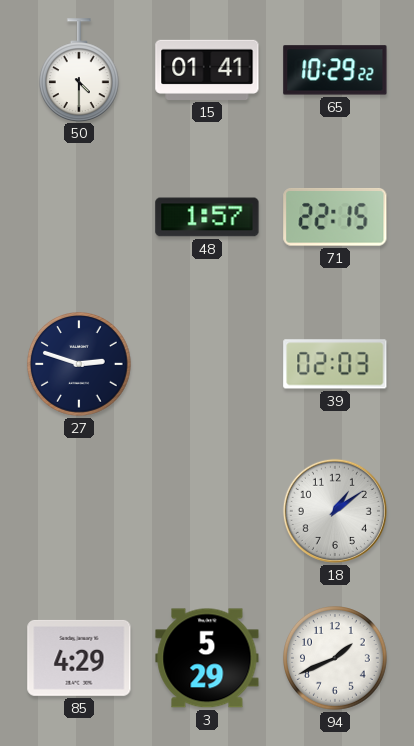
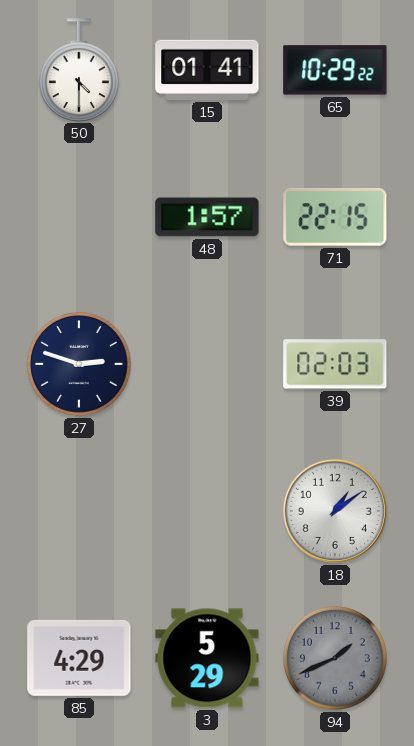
94 dial: white -> grey (336, 659)
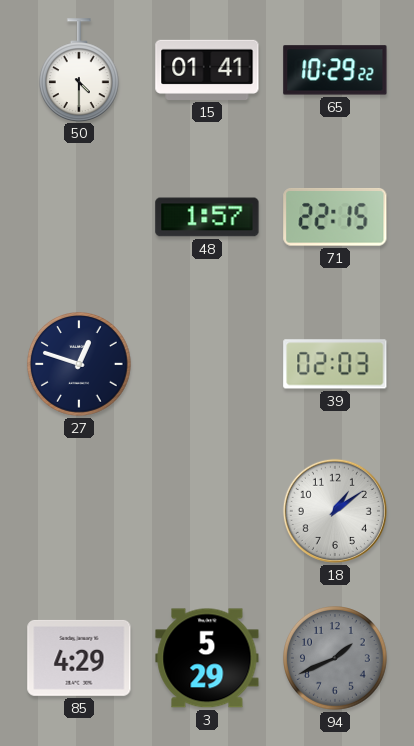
27: 2:48 -> 12:48 (80, 365)
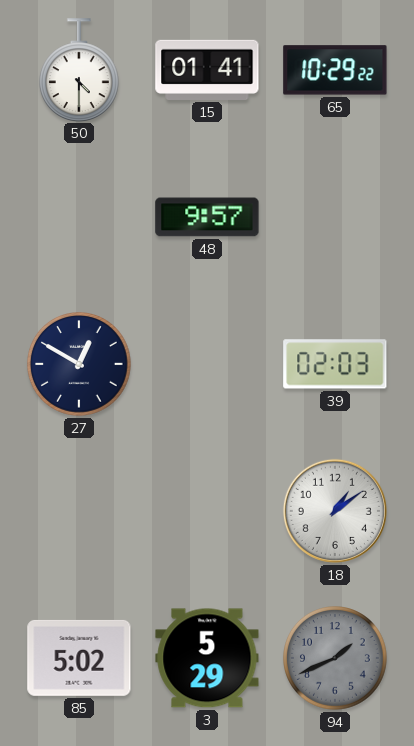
48: 1:57 -> 9:57 (207, 217)
71: 22:15 -> none (335, 218)
27: 12:48 -> 12:50 (80, 365)
85: 4:29 -> 5:02 (79, 658)
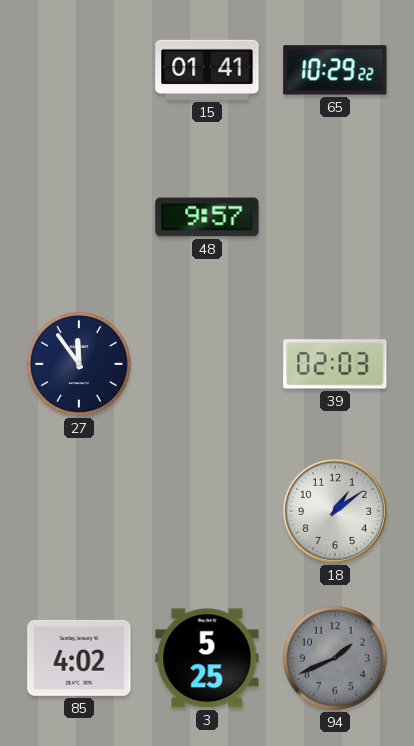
50: 4:30 -> none (79, 70)
27: 12:50 -> 11:54 (80, 365)
85: 5:02 -> 4:02 (79, 658)
3: 5:29 -> 5:25 (207, 658)
